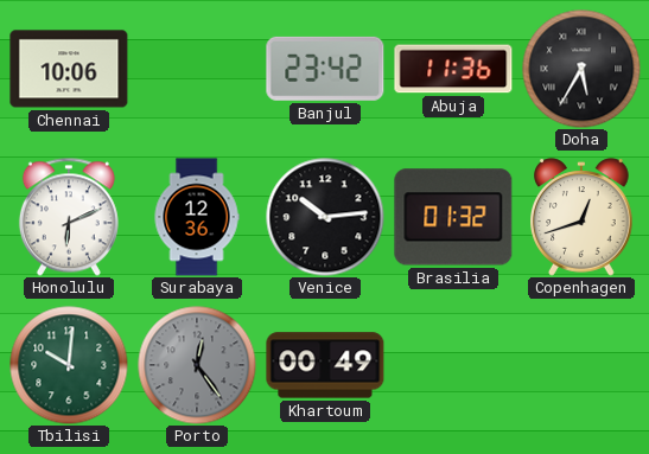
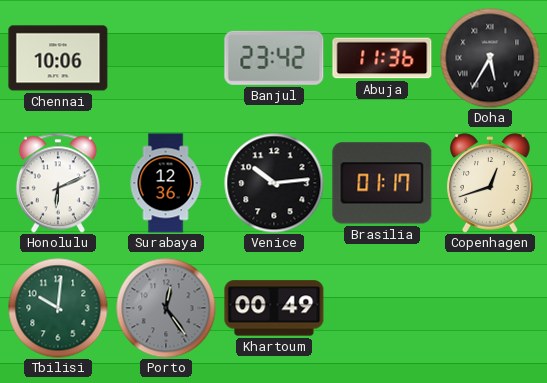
Brasilia: 01:32 -> 01:17 (382, 183)
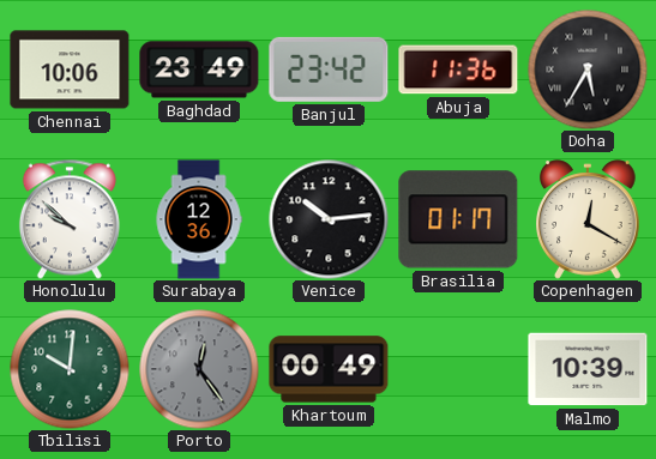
Baghdad: none -> 23:49 (199, 70)
Honolulu: 6:11 -> 9:52 (70, 219)
Copenhagen: 12:42 -> 12:20 (589, 219)
Malmo: none -> 10:39 (588, 369)
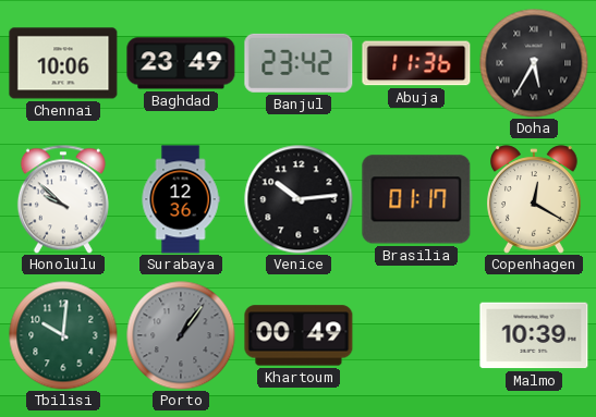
Porto: 12:24 -> 1:06 (181, 335)
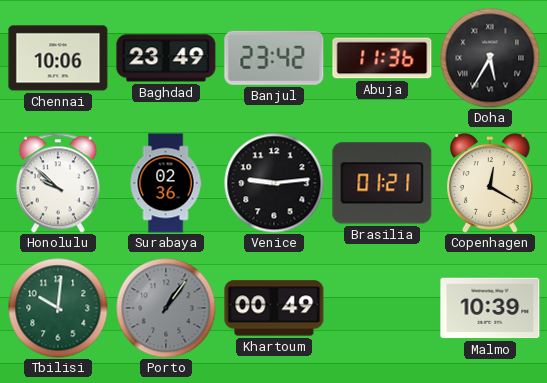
Surabaya: 12:36 -> 02:36 (166, 183)
Venice: 10:14 -> 9:14 (274, 183)
Brasilia: 01:17 -> 01:21 (382, 183)
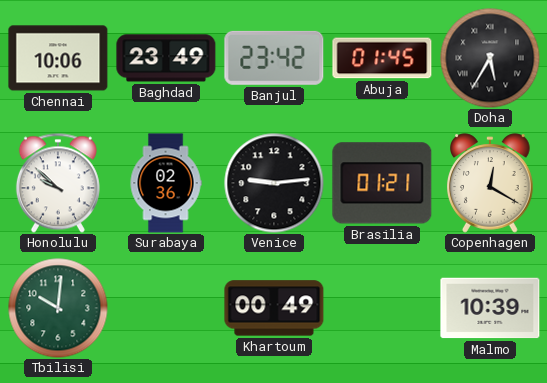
Abuja: 11:36 -> 01:45 (382, 58)
Porto: 1:06 -> none (166, 308)
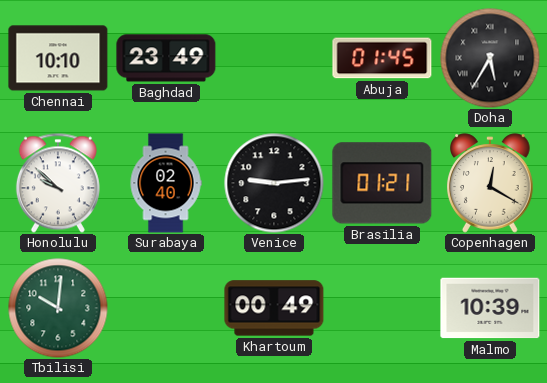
Chennai: 10:06 -> 10:10 (58, 58)
Banjul: 23:42 -> none (274, 58)
Surabaya: 02:36 -> 02:40 (166, 183)
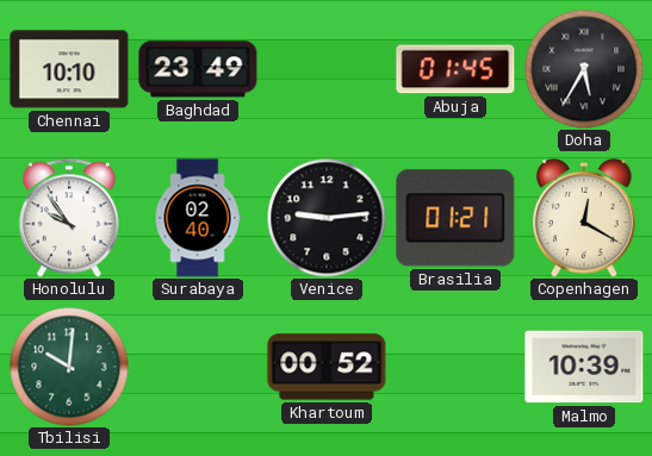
Honolulu: 9:52 -> 9:54 (69, 218)
Khartoum: 00:49 -> 00:52 (327, 367)
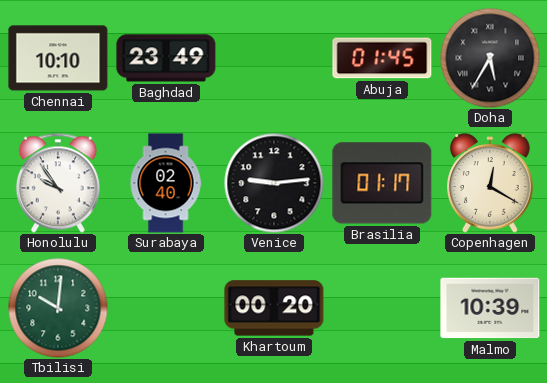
Brasilia: 01:21 -> 01:17 (382, 183)
Khartoum: 00:52 -> 00:20 (274, 308)
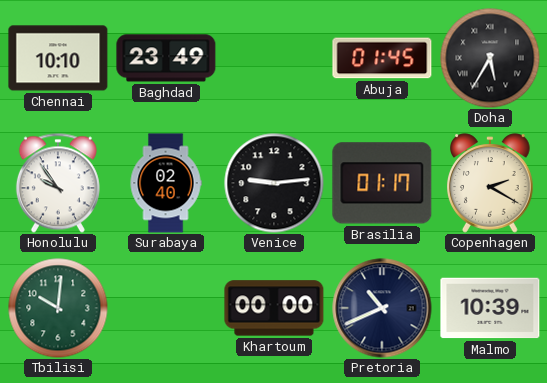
Copenhagen: 12:20 -> 2:20 (491, 183)
Khartoum: 00:20 -> 00:00 (274, 308)
Pretoria: none -> 10:41 (382, 308)
